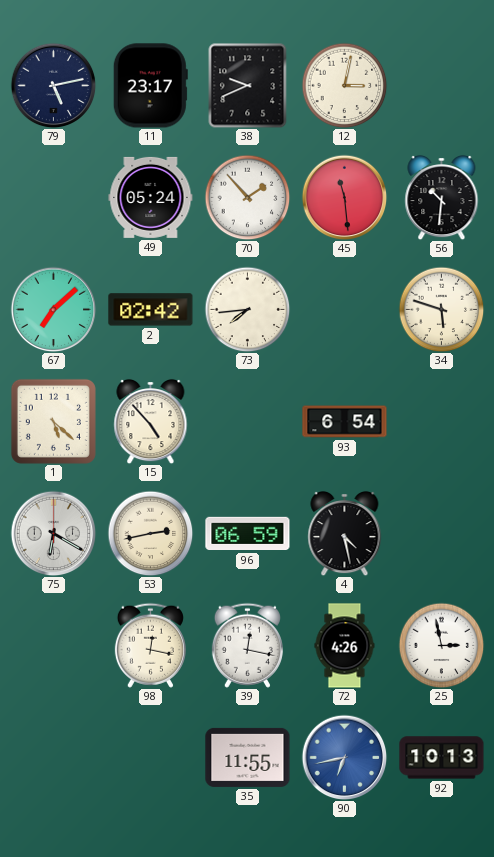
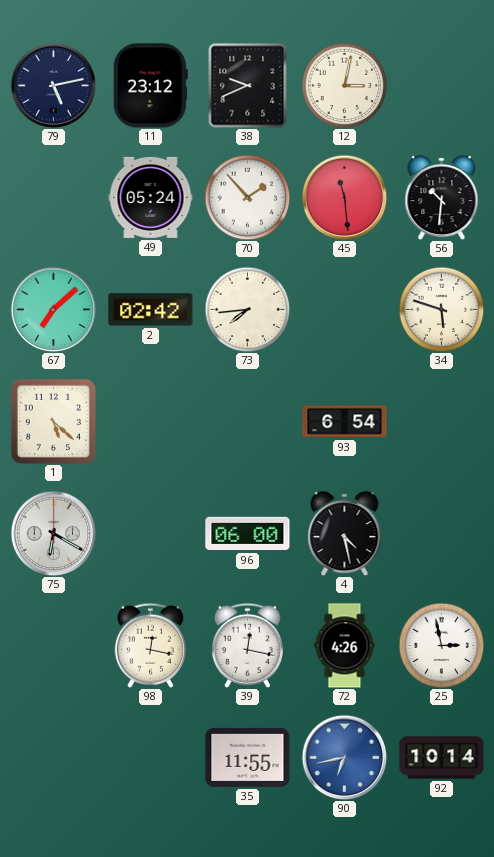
11: 23:17 -> 23:12 (150, 86)
15: 4:53 -> none (151, 421)
53: 2:43 -> none (150, 533)
96: 06:59 -> 06:00 (248, 534)
92: 10:13 -> 10:14 (442, 758)
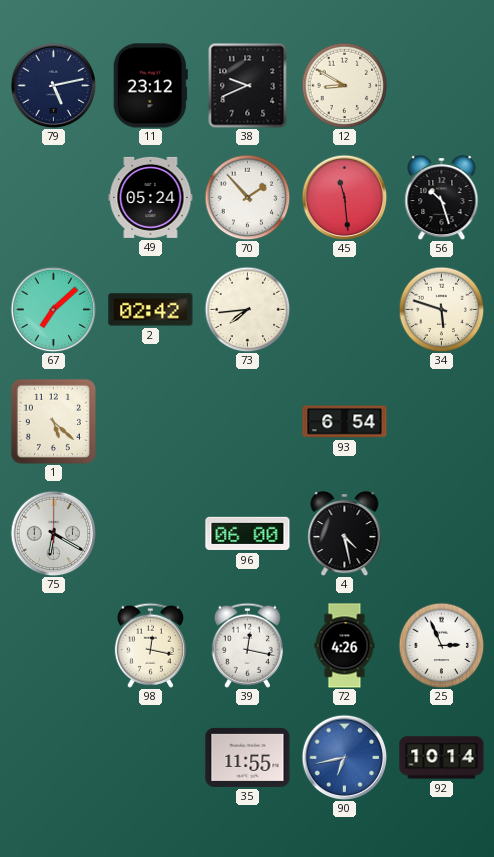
12: 3:02 -> 8:50 (344, 85)
56: 10:31 -> 10:27 (442, 197)
25: 2:58 -> 2:56 (441, 645)
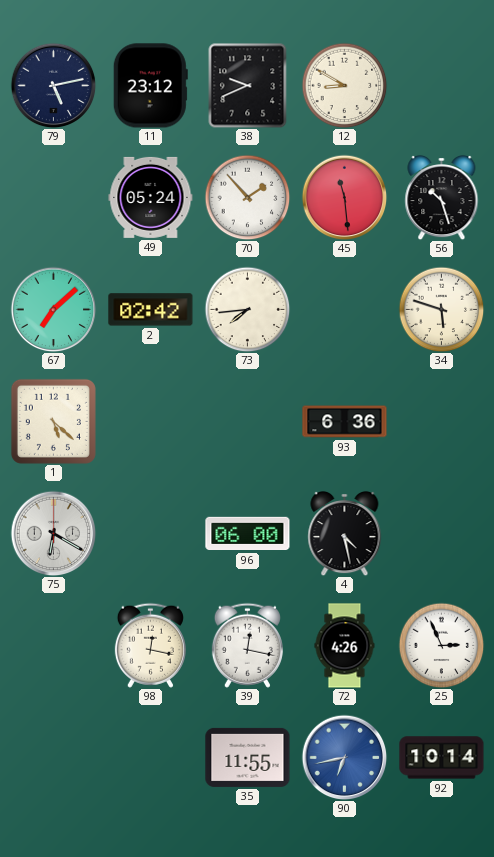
93: 6:54 -> 6:36 (345, 422)
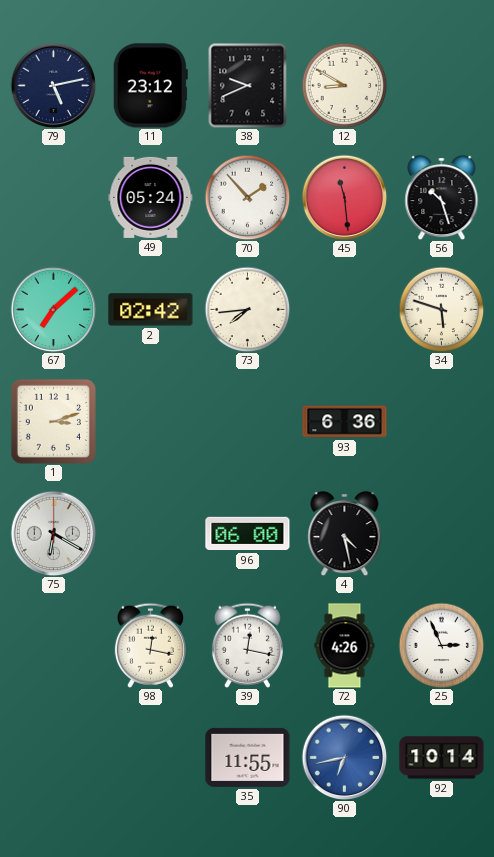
1: 5:22 -> 3:12 (53, 421)
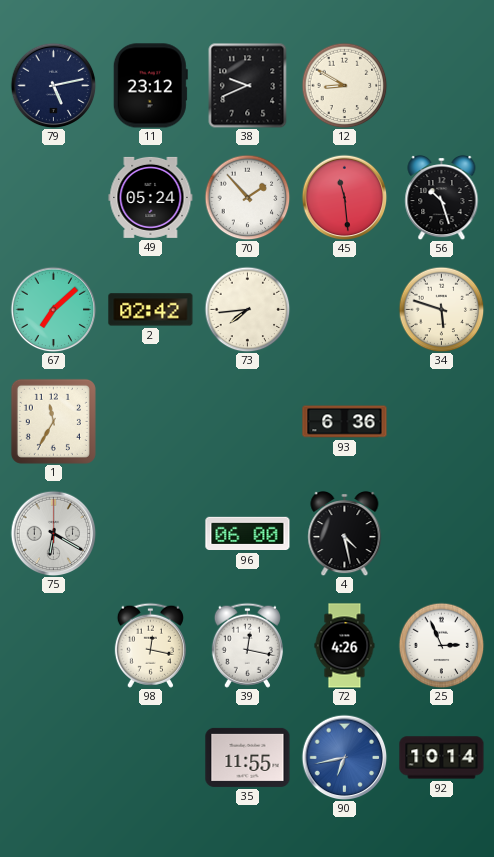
1: 3:12 -> 11:35 (53, 421)
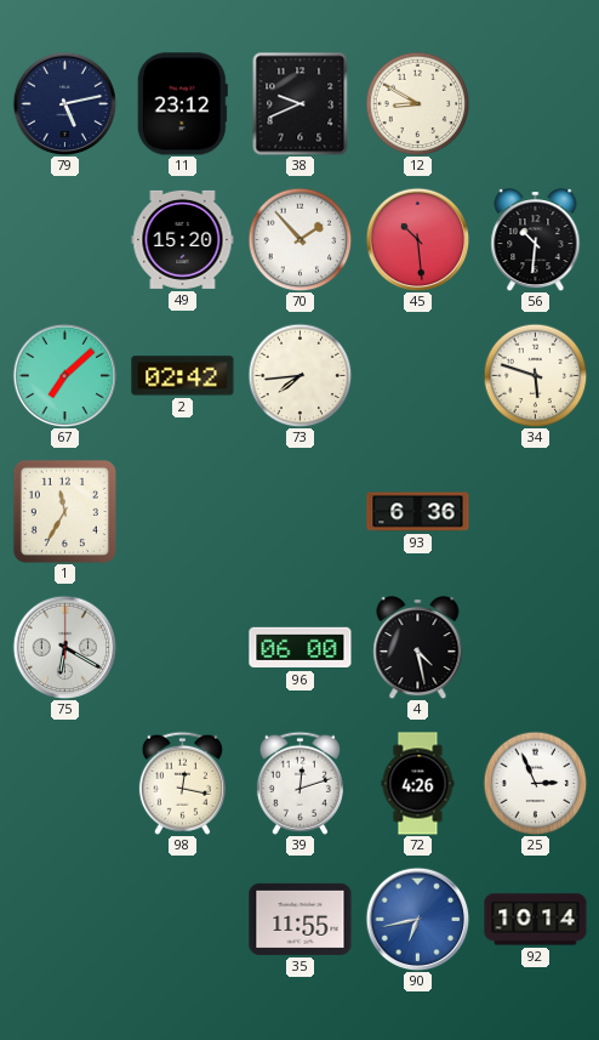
49: 05:24 -> 15:20 (183, 239)
45: 11:29 -> 10:29 (417, 239)
56: 10:27 -> 10:31 (536, 239)
39: 12:17 -> 12:12 (299, 783)
